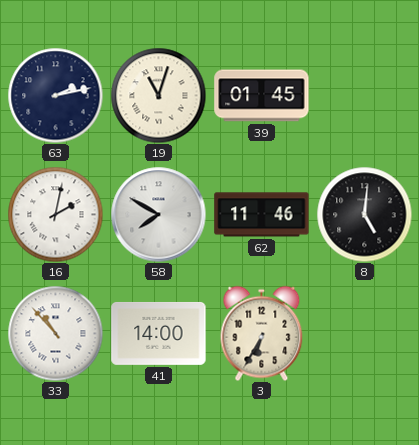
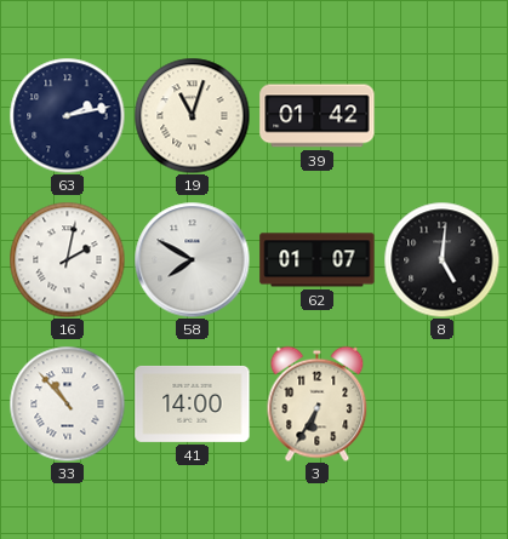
39: 01:45 -> 01:42 (318, 116)
62: 11:46 -> 01:07 (318, 260)
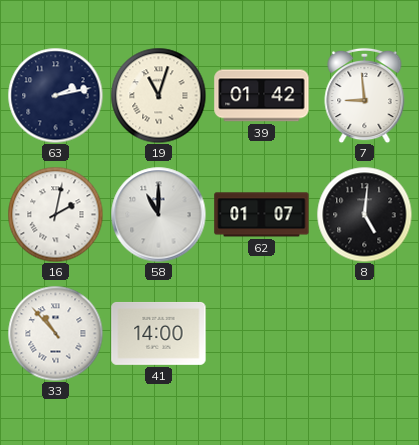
7: none -> 8:59 (365, 95)
58: 7:50 -> 11:00 (158, 214)
3: 6:35 -> none (318, 403)
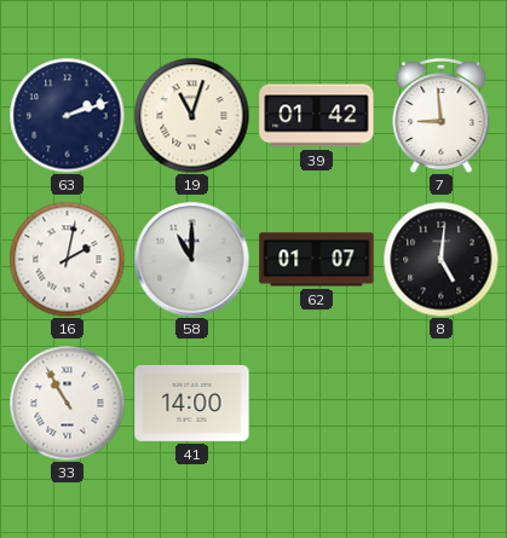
63: 2:13 -> 2:12 (67, 115)
33: 10:53 -> 10:55 (67, 403)
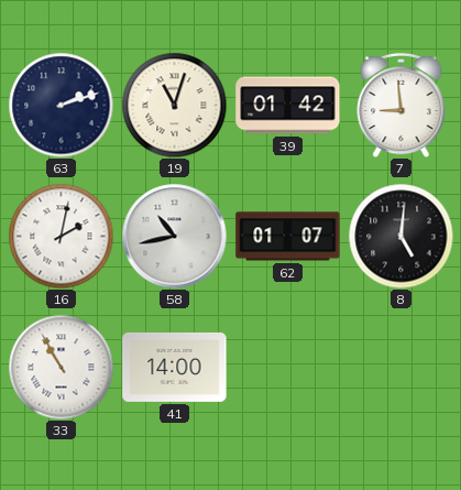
58: 11:00 -> 10:43 (174, 236)
